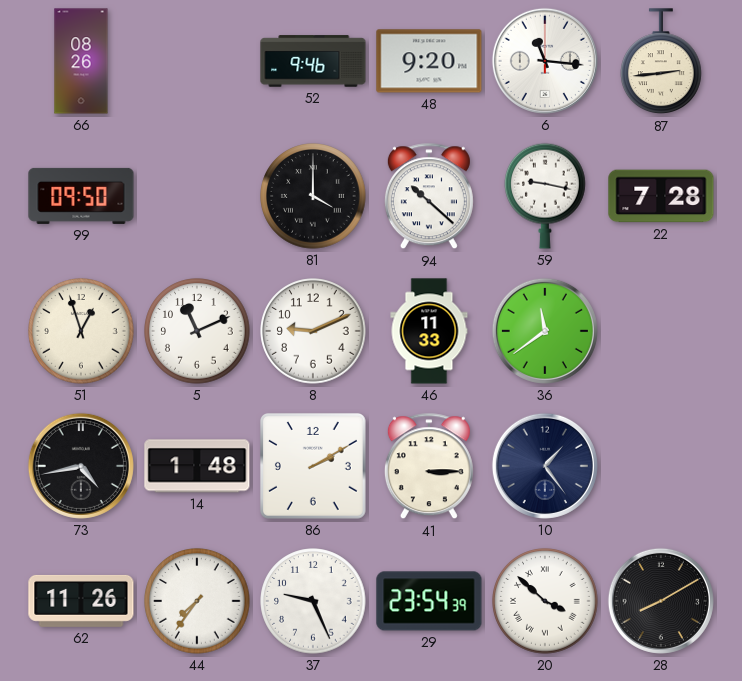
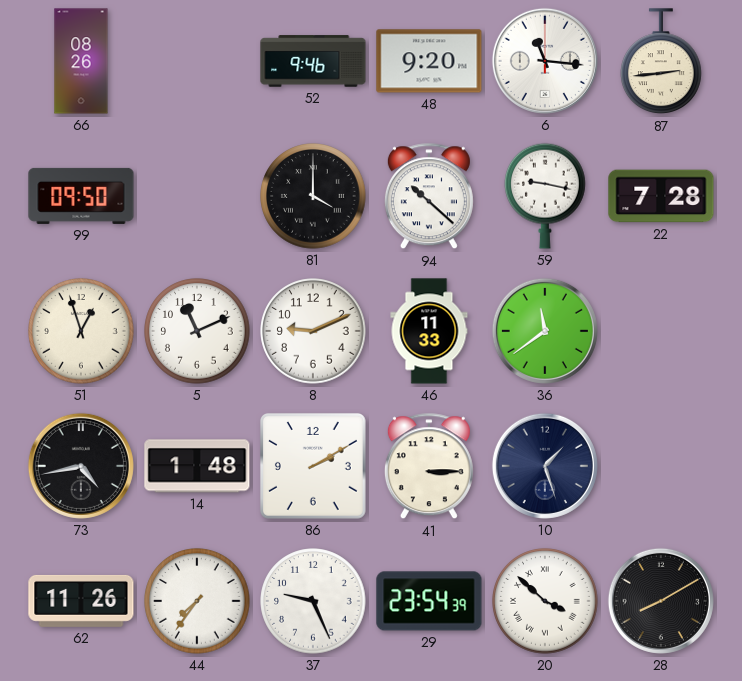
10: 1:24 -> 1:27 (545, 466)
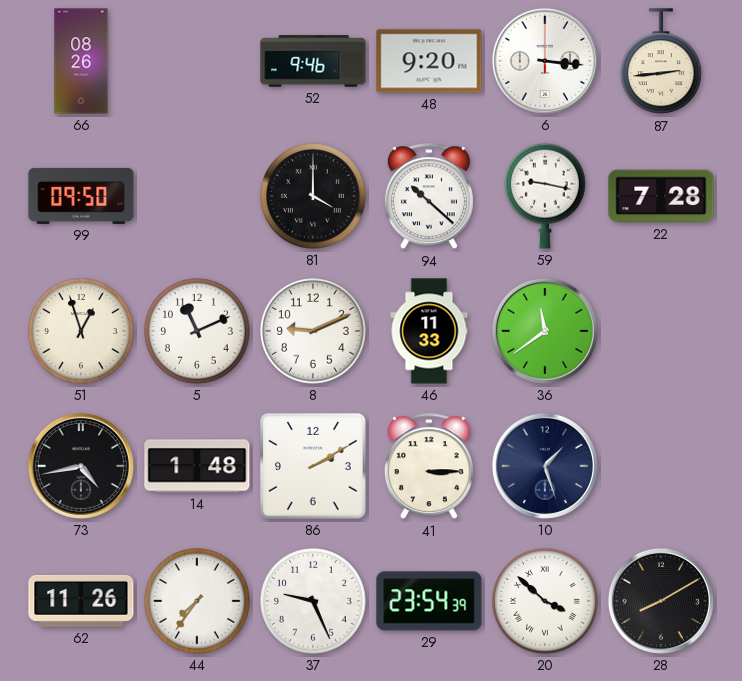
6: 11:16 -> 3:16 (545, 61)
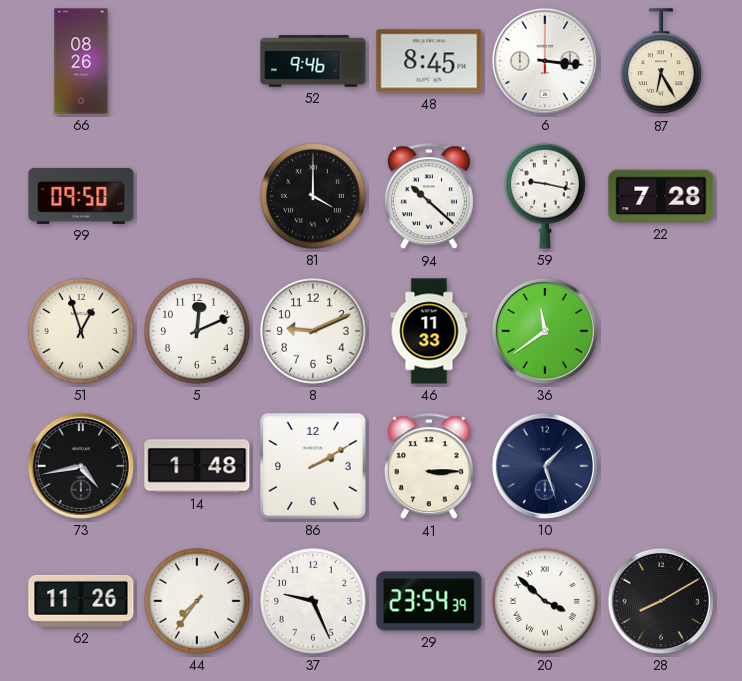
48: 9:20 -> 8:45 (429, 61)
87: 2:44 -> 6:25 (662, 62)
5: 11:11 -> 12:11 (197, 331)
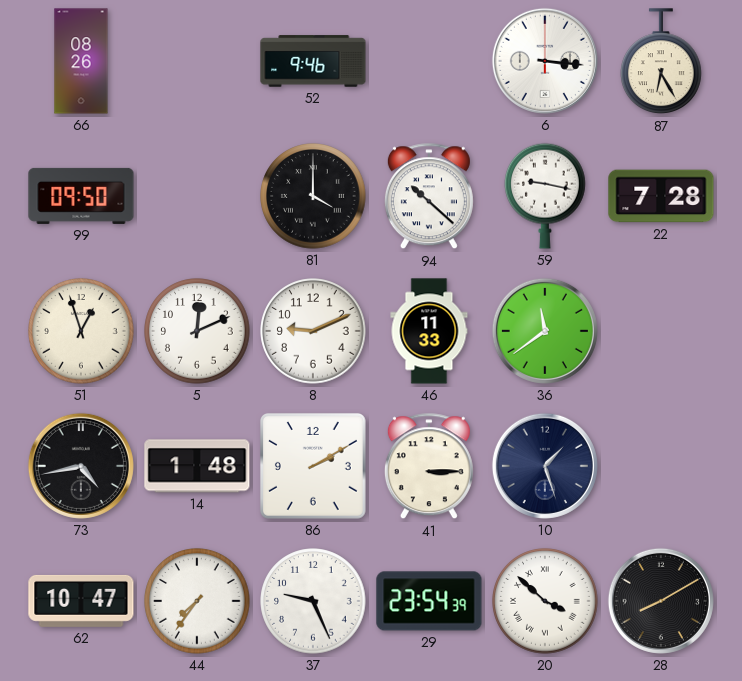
48: 8:45 -> none (429, 61)
62: 11:26 -> 10:47 (81, 601)
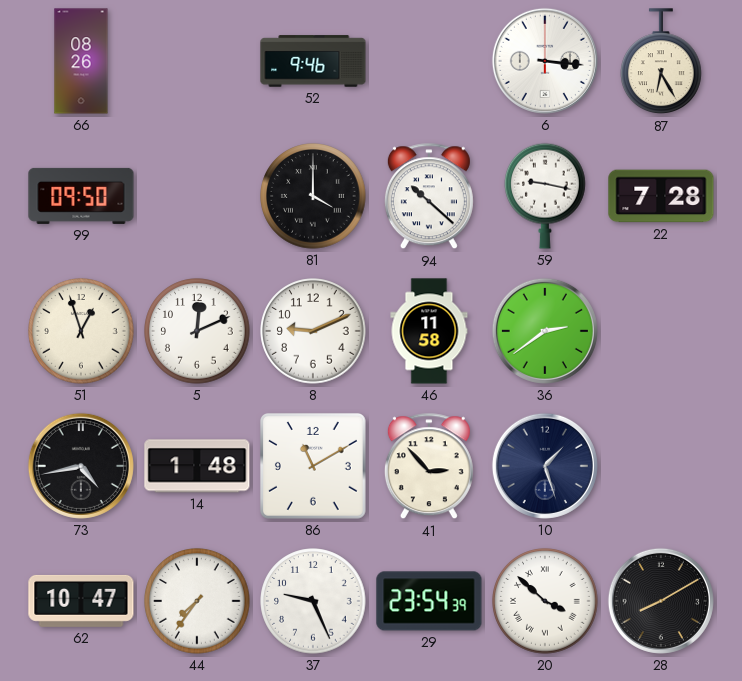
46: 11:33 -> 11:58 (429, 331)
36: 11:39 -> 2:39 (545, 331)
86: 2:10 -> 11:10 (313, 466)
41: 3:15 -> 2:53 (429, 467)
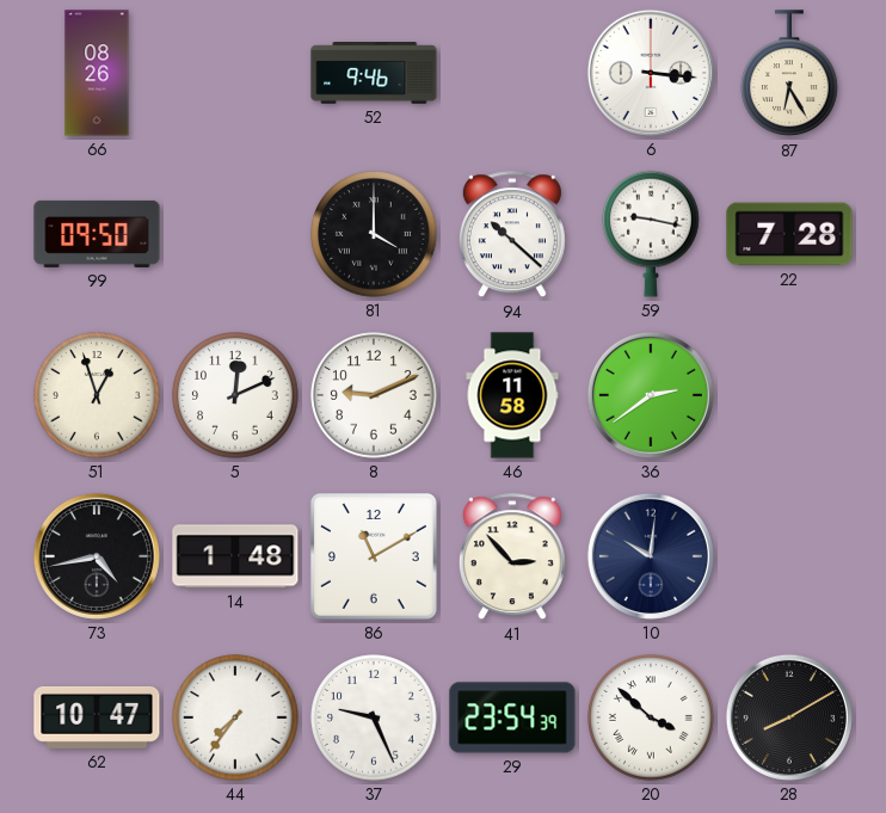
10: 1:27 -> 10:01 (651, 556)
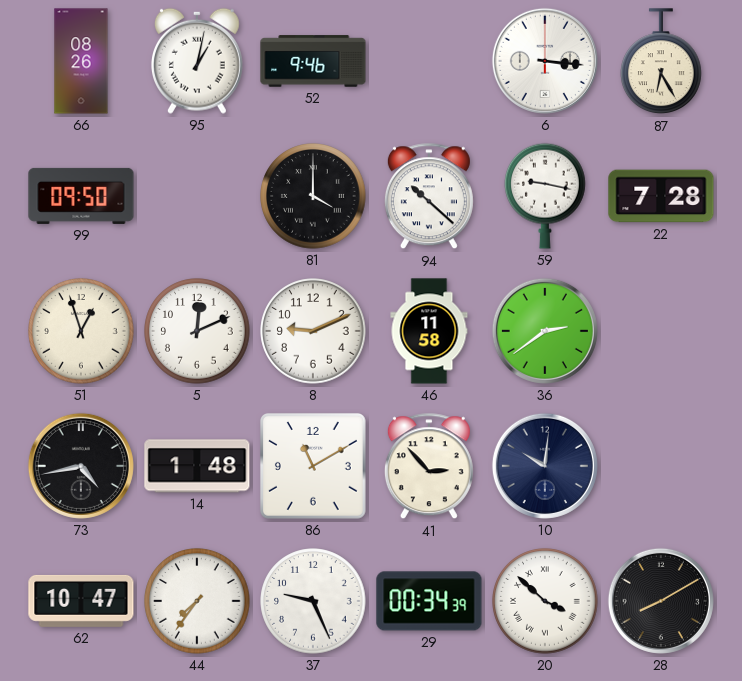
95: none -> 1:02 (197, 61)
29: 23:54 -> 00:34 (429, 601)
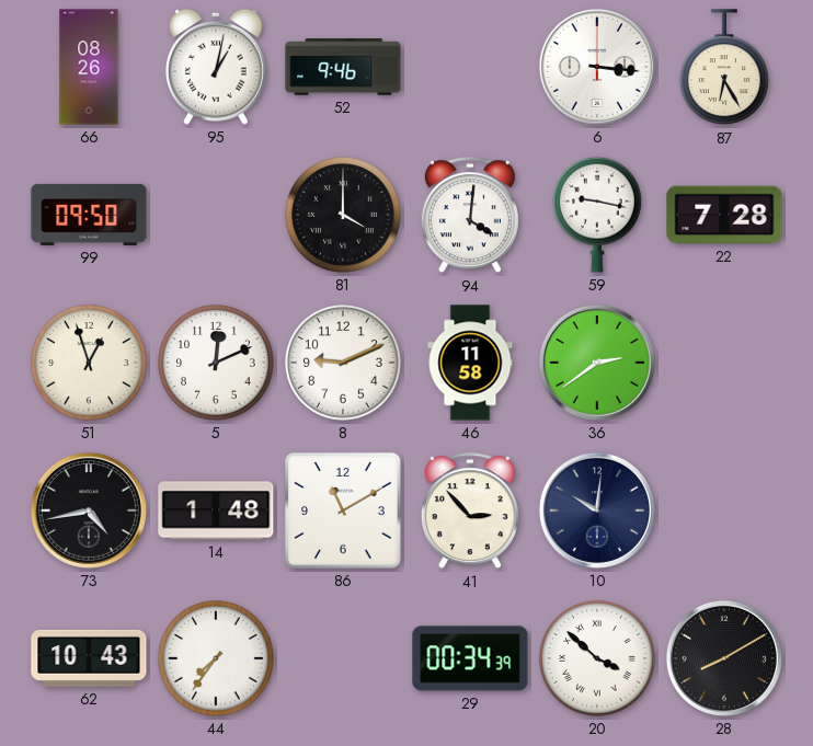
94: 10:22 -> 4:01 (470, 216)
62: 10:47 -> 10:43 (89, 658)
37: 9:26 -> none (313, 601)
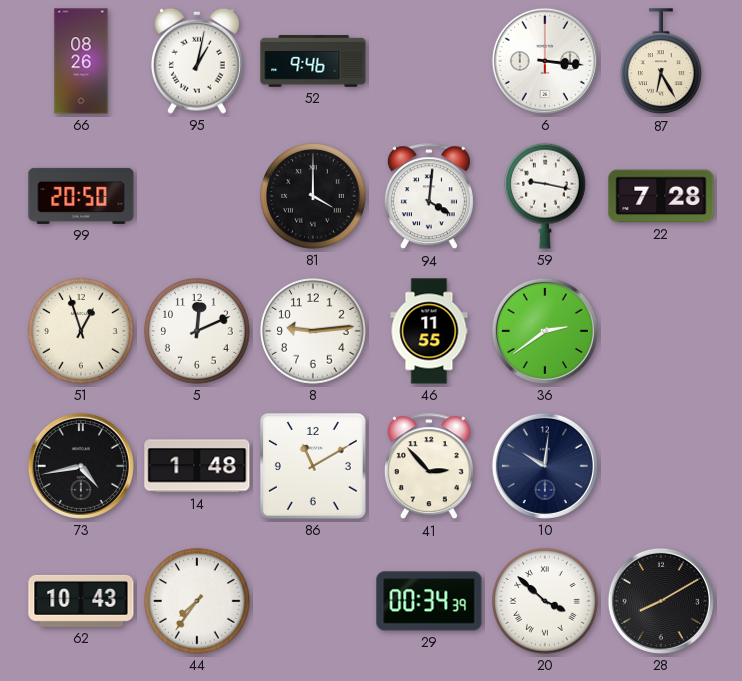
99: 09:50 -> 20:50 (81, 196)
8: 9:11 -> 9:14 (313, 331)
46: 11:58 -> 11:55 (429, 331)
